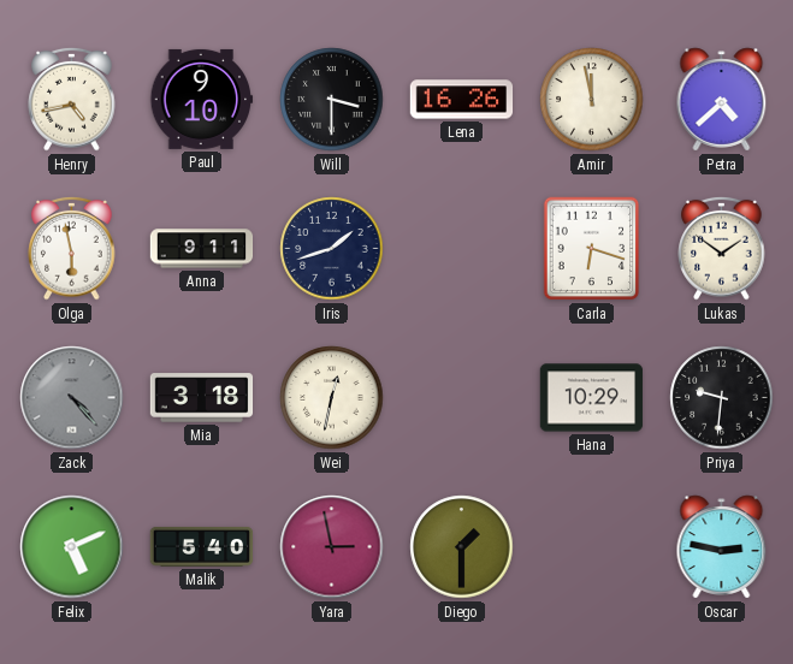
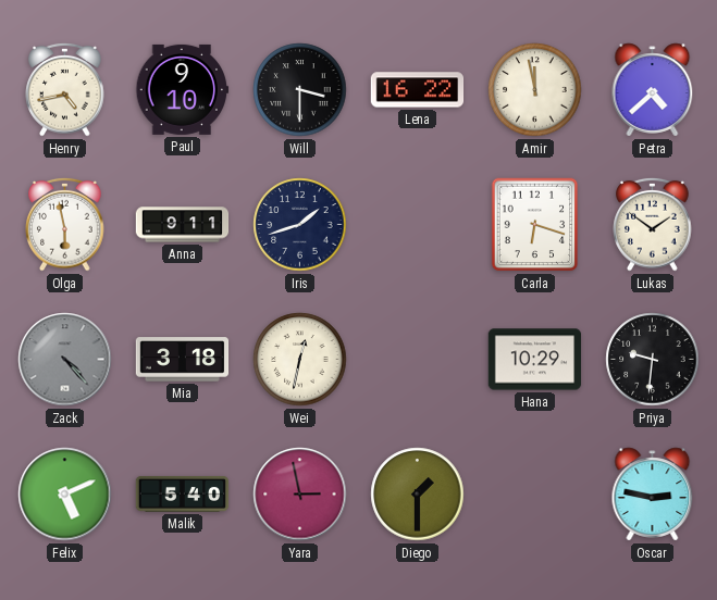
Lena: 16:26 -> 16:22 (418, 90)
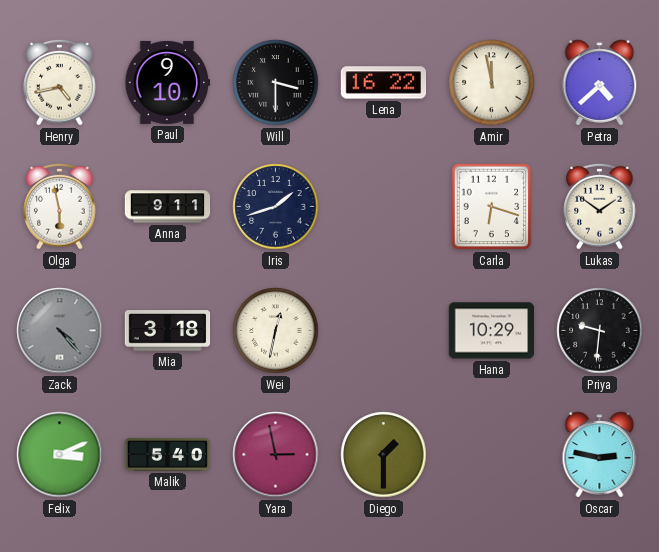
Felix: 5:11 -> 3:11 (60, 455)
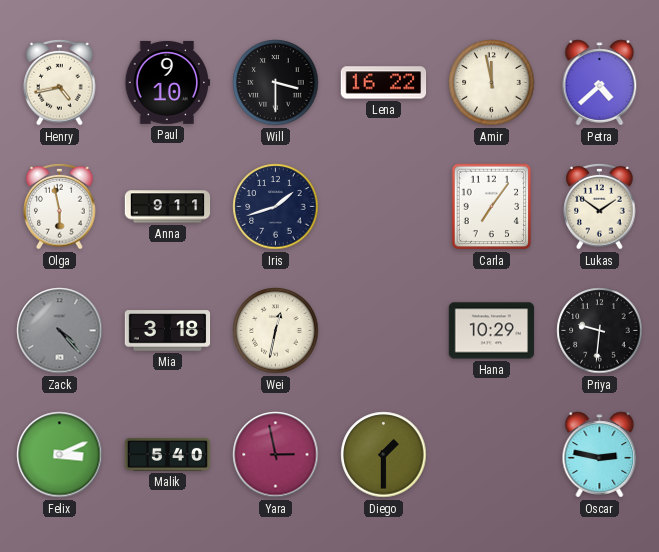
Carla: 6:18 -> 7:06 (492, 207)
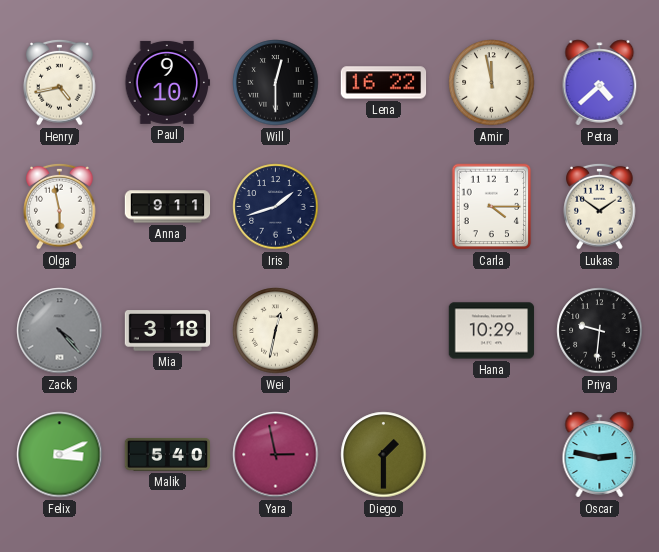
Will: 3:30 -> 12:30 (276, 83)
Carla: 7:06 -> 4:15 (492, 207)
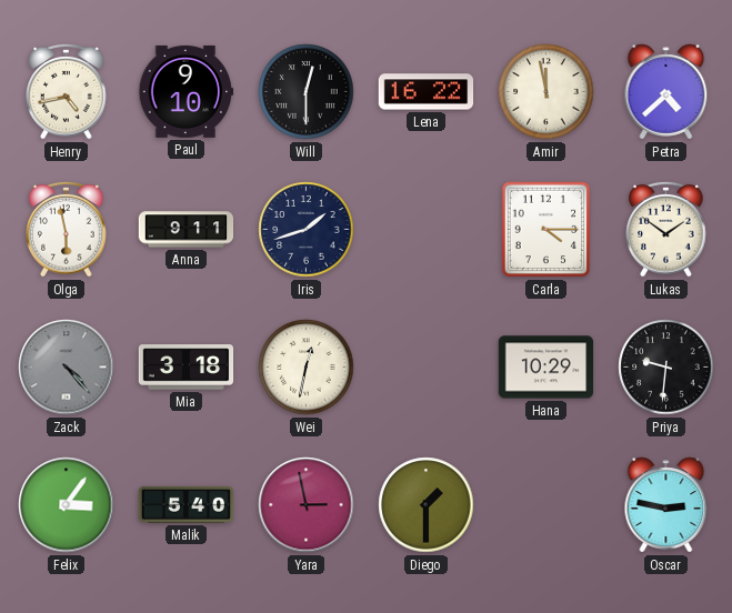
Felix: 3:11 -> 3:06 (67, 505)
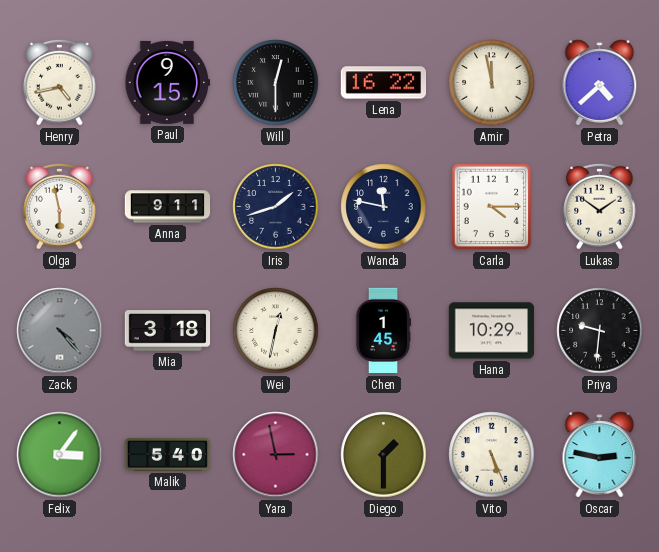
Paul: 9:10 -> 9:15 (168, 82)
Wanda: none -> 11:47 (384, 207)
Chen: none -> 1:45 (383, 331)
Vito: none -> 5:26 (492, 455)
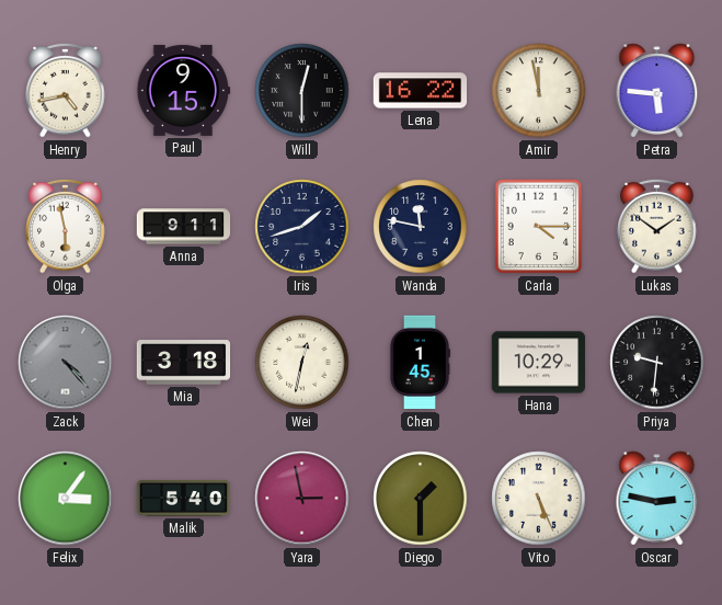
Petra: 4:38 -> 5:46 (657, 91)
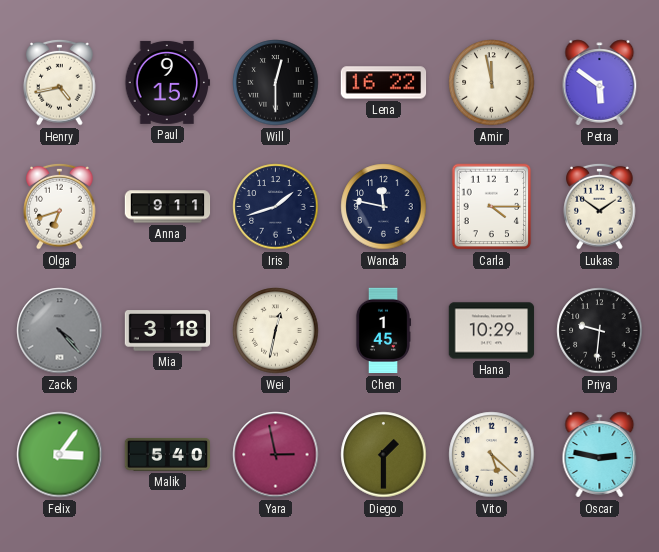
Petra: 5:46 -> 5:51 (600, 83)
Olga: 5:58 -> 6:42 (60, 206)
Vito: 5:26 -> 5:22 (492, 455)
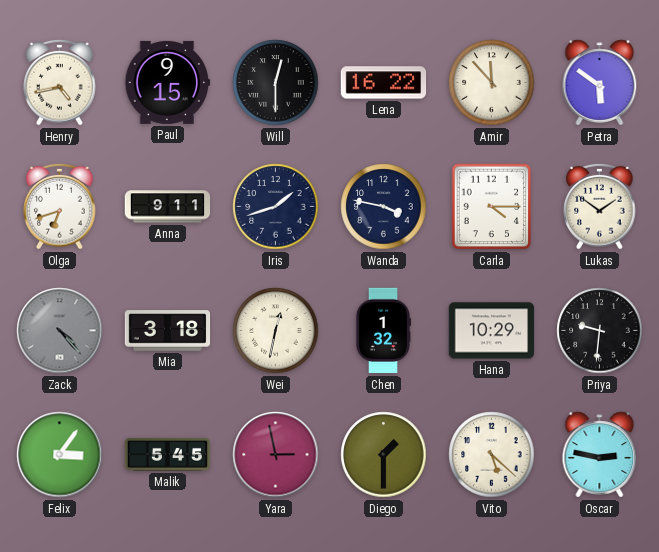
Amir: 11:58 -> 11:53 (492, 83)
Wanda: 11:47 -> 3:47 (384, 207)
Chen: 1:45 -> 1:32 (383, 331)
Malik: 5:40 -> 5:45 (168, 454)
